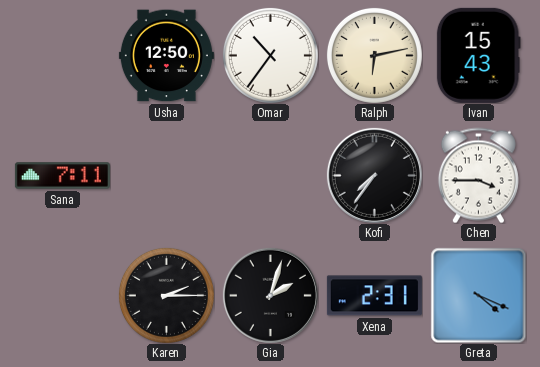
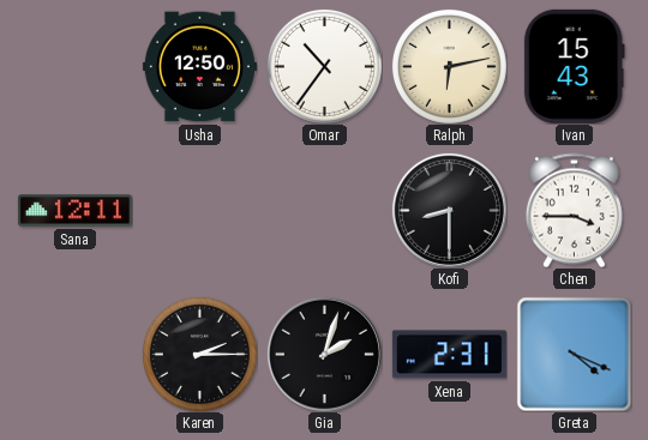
Sana: 7:11 -> 12:11 (74, 211)
Kofi: 7:36 -> 8:30 (449, 210)
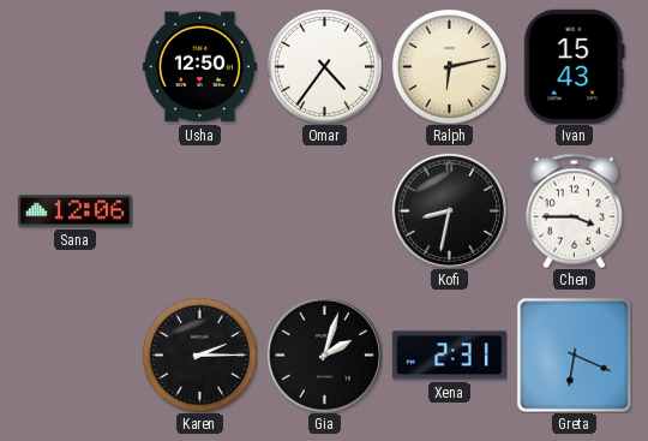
Omar: 10:36 -> 4:36 (324, 66)
Sana: 12:11 -> 12:06 (74, 211)
Kofi: 8:30 -> 8:32 (449, 210)
Greta: 4:19 -> 6:19 (574, 354)
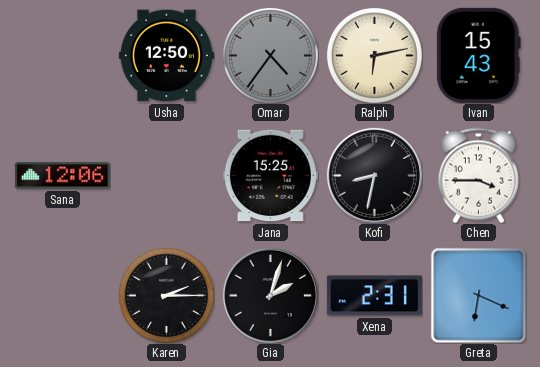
Omar dial: white -> grey (270, 55)
Jana: none -> 15:25 (270, 176)
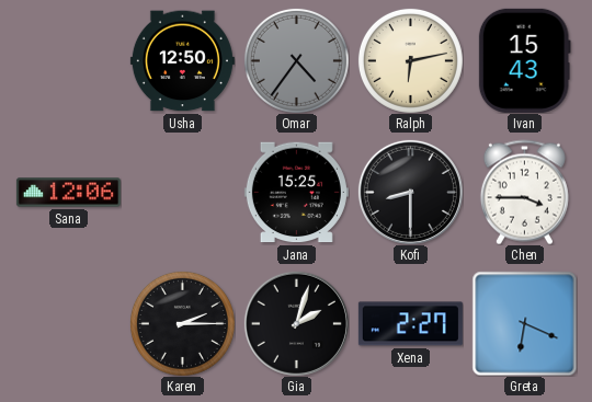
Kofi: 8:32 -> 8:30 (410, 192)
Xena: 2:31 -> 2:27 (410, 324)
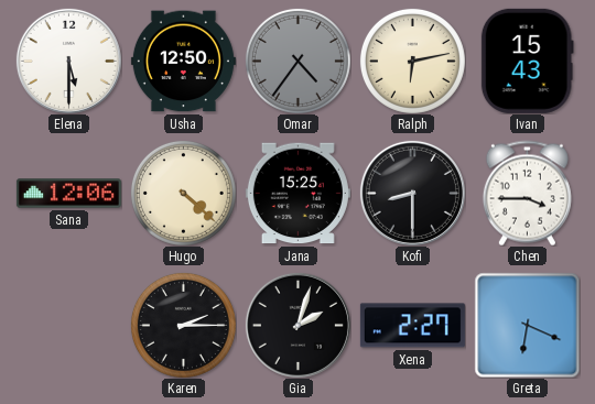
Elena: none -> 5:30 (68, 61)
Hugo: none -> 4:22 (183, 193)
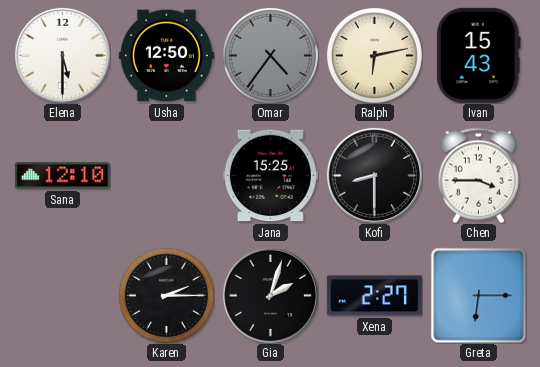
Sana: 12:06 -> 12:10 (62, 176)
Hugo: 4:22 -> none (183, 193)
Greta: 6:19 -> 6:15 (478, 295)
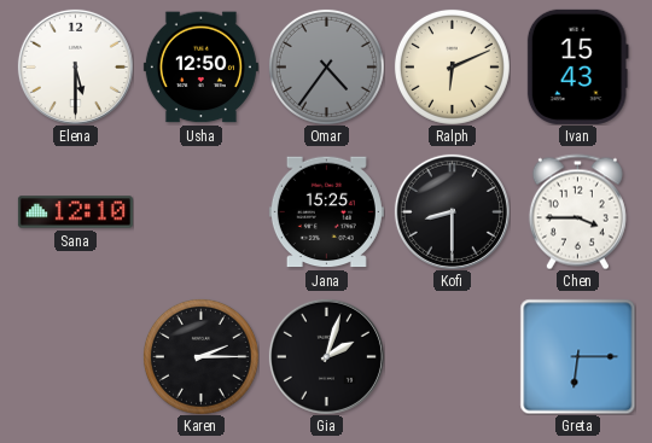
Ralph: 6:13 -> 6:11 (452, 66)
Xena: 2:27 -> none (374, 296)
